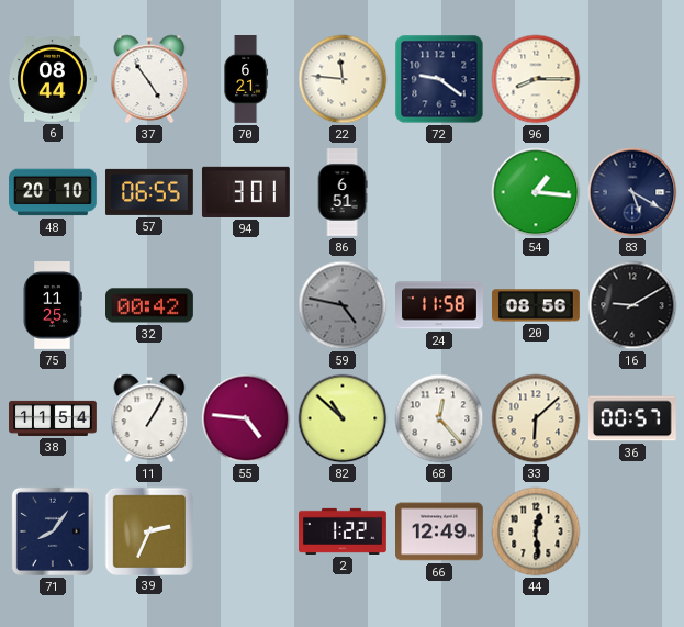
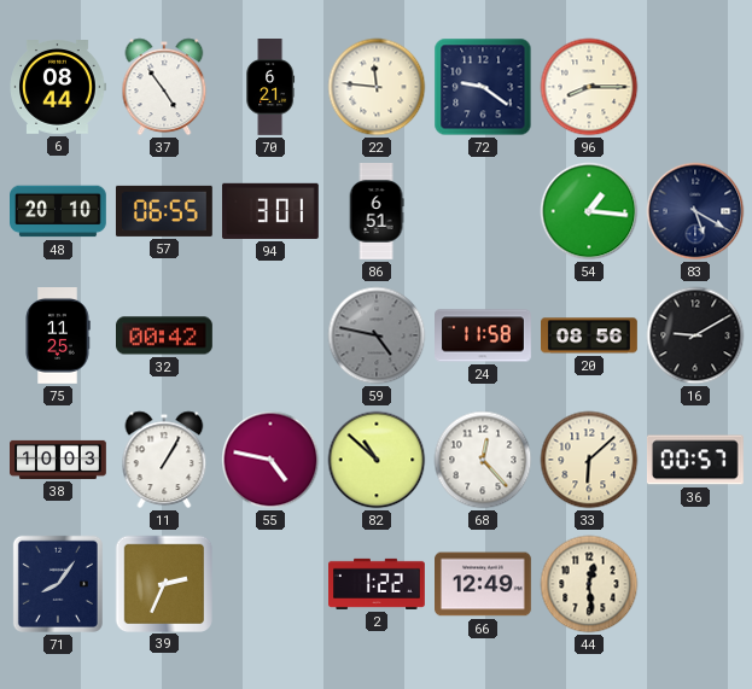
38: 11:54 -> 10:03 (59, 460)
55: 4:46 -> 4:47 (270, 460)
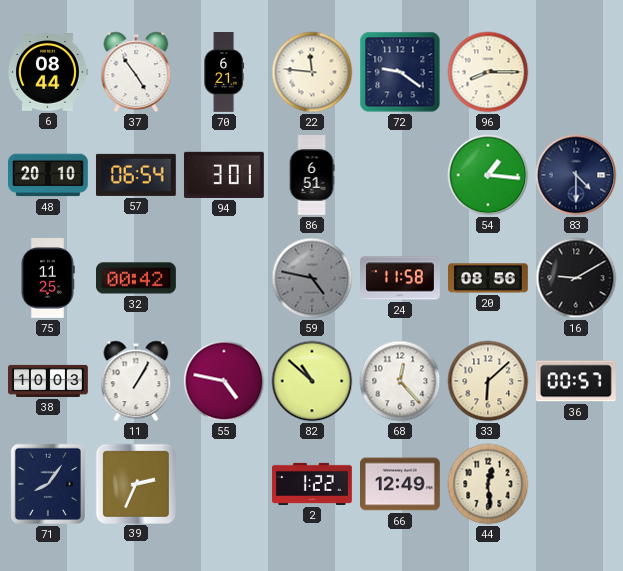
57: 06:55 -> 06:54 (136, 175)
83: 5:20 -> 4:30 (576, 175)
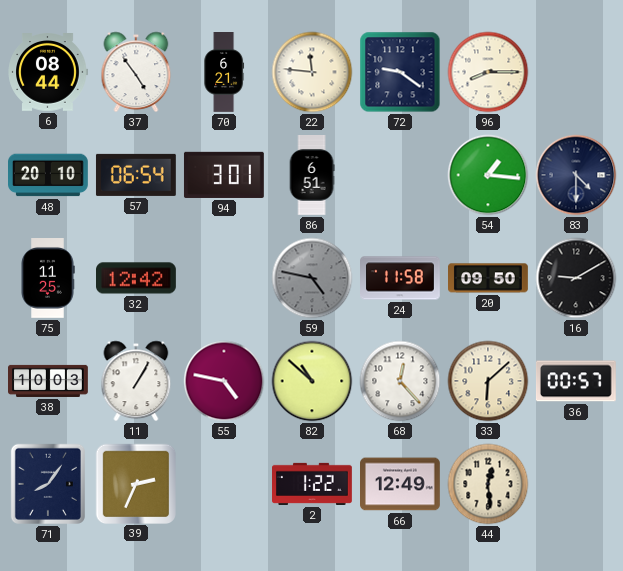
32: 00:42 -> 12:42 (137, 278)
20: 08:56 -> 09:50 (489, 278)
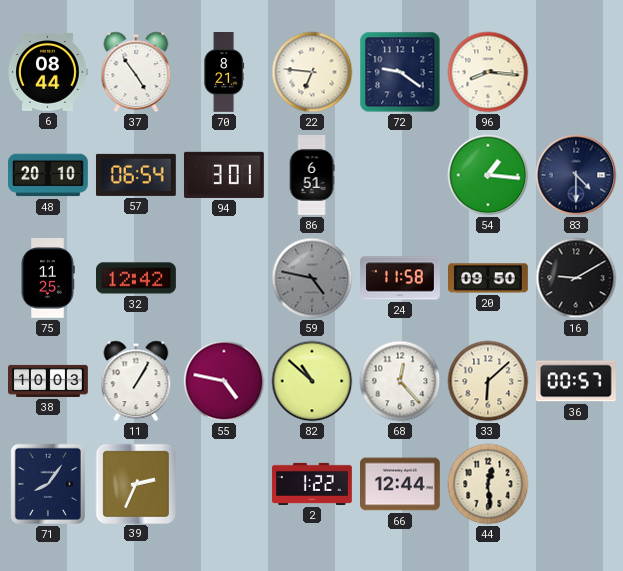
70: 6:21 -> 8:21 (224, 73)
22: 11:46 -> 6:46 (312, 72)
96: 8:15 -> 8:16 (488, 72)
66: 12:49 -> 12:44 (401, 484)
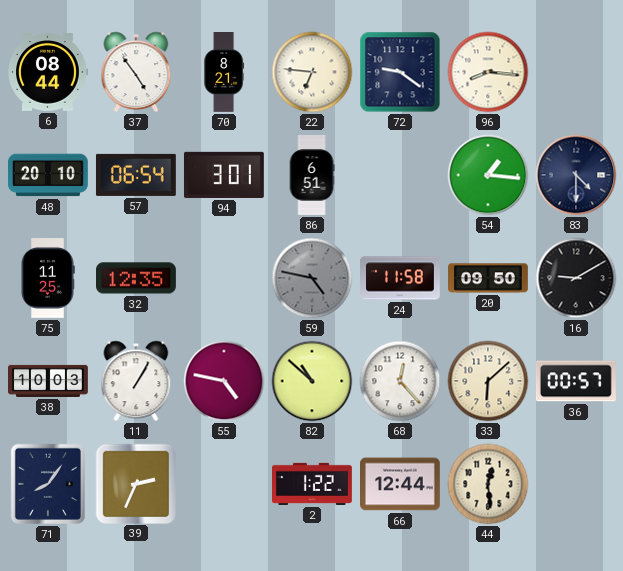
32: 12:42 -> 12:35 (137, 278)
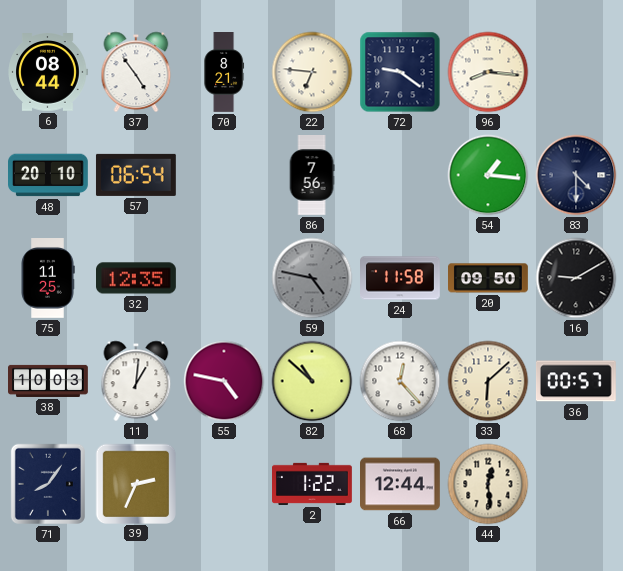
94: 3:01 -> none (224, 175)
86: 6:51 -> 7:56 (312, 176)
11: 1:05 -> 1:01 (136, 381)
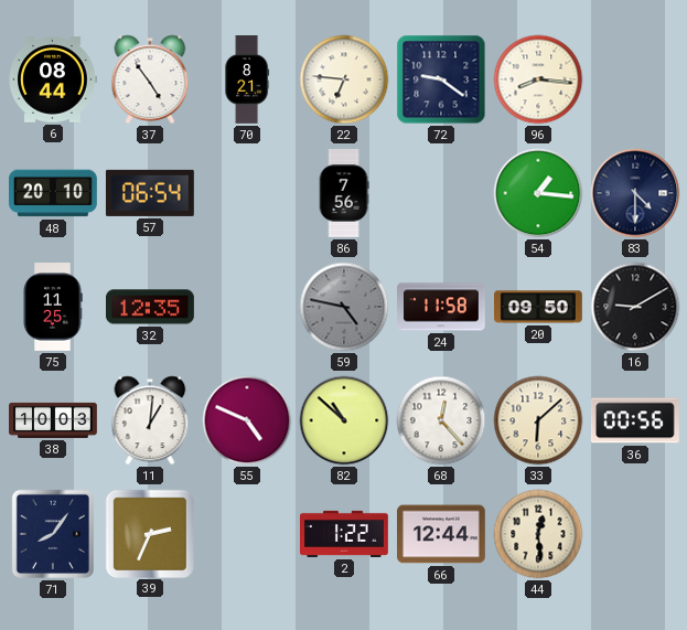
55: 4:47 -> 4:49 (247, 420)
36: 00:57 -> 00:56 (635, 420)
